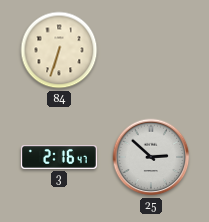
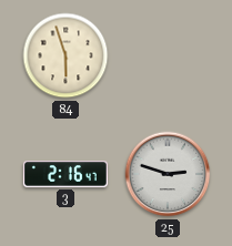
84: 6:33 -> 5:57 (65, 55)
25: 2:52 -> 2:48 (168, 174)
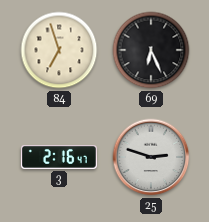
84: 5:57 -> 6:57 (59, 50)
69: none -> 6:26 (151, 50)
